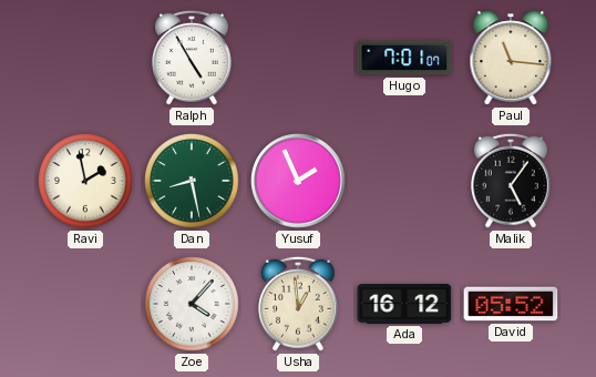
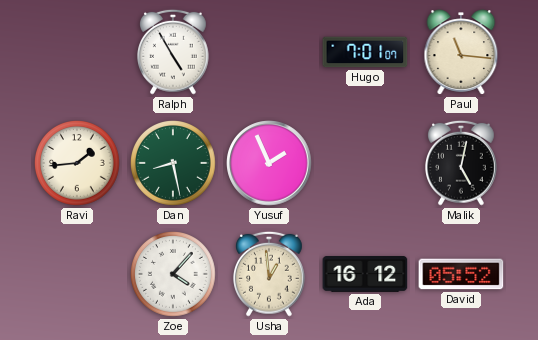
Ravi: 1:58 -> 1:44 (78, 164)
Malik: 5:06 -> 5:02 (462, 163)
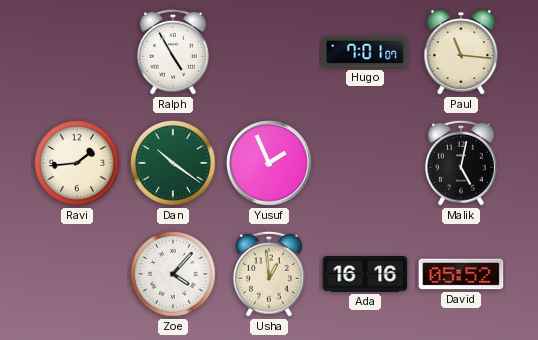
Dan: 8:28 -> 10:21 (174, 164)
Ada: 16:12 -> 16:16 (365, 275)
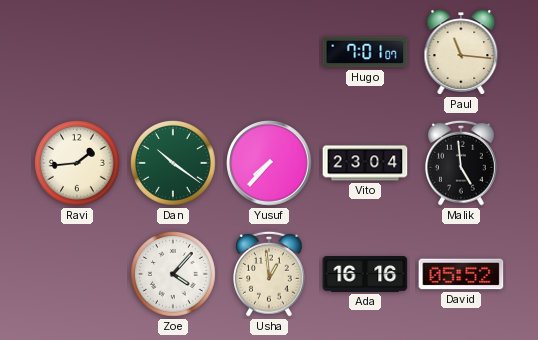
Ralph: 4:55 -> none (174, 52)
Yusuf: 1:56 -> 7:37 (269, 163)
Vito: none -> 23:04 (365, 163)
Malik: 5:02 -> 4:59 (462, 163)
